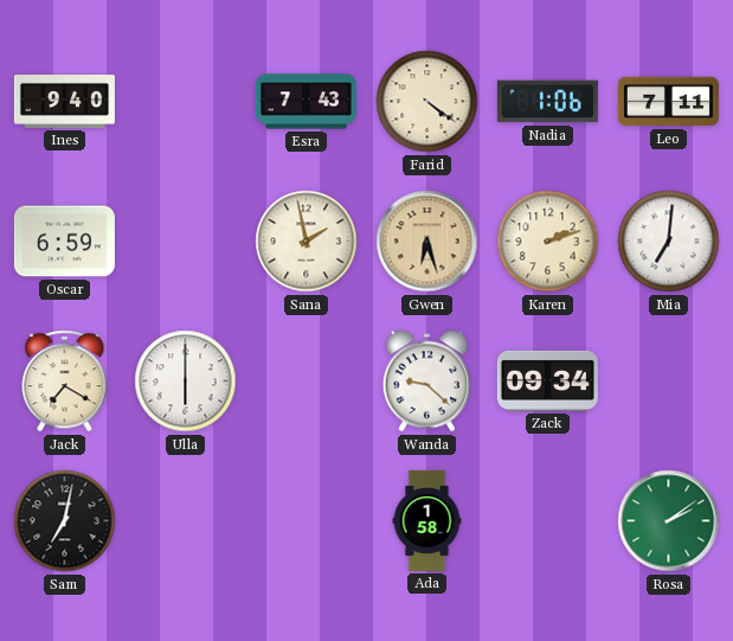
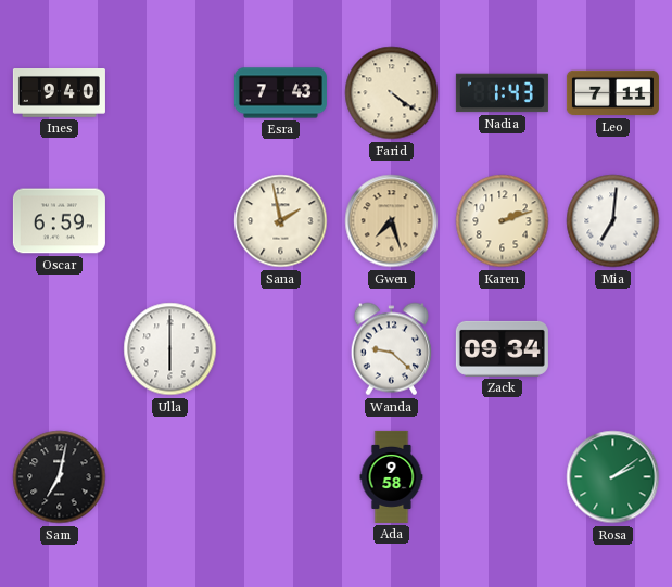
Nadia: 1:06 -> 1:43 (502, 93)
Gwen: 6:27 -> 7:27 (392, 221)
Jack: 7:20 -> none (65, 382)
Ada: 1:58 -> 9:58 (392, 476)
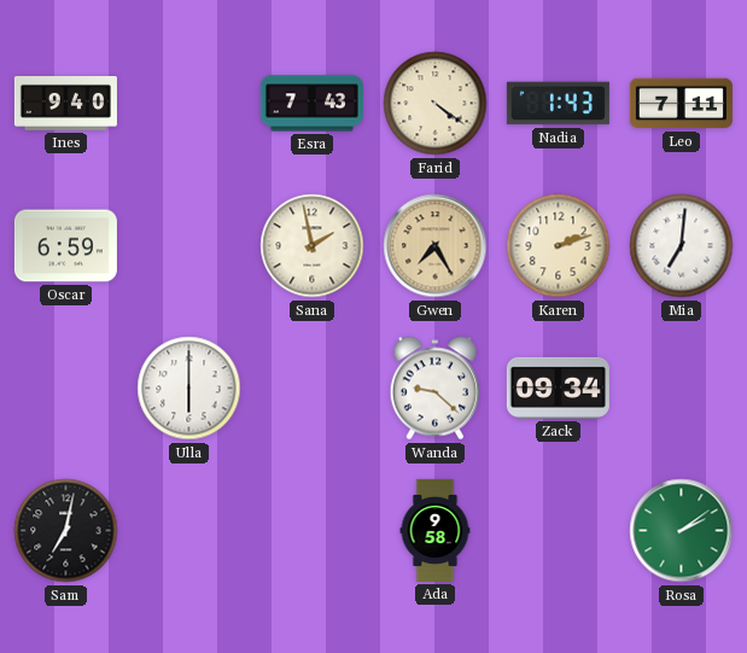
Gwen: 7:27 -> 7:25 (436, 246)
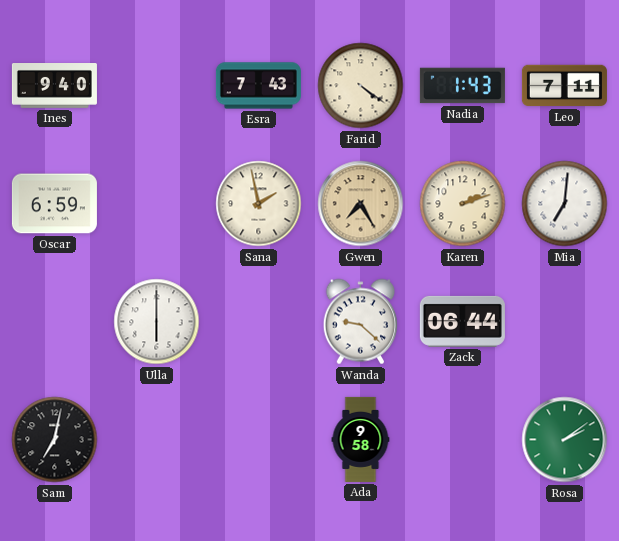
Zack: 09:34 -> 06:44 (462, 321)
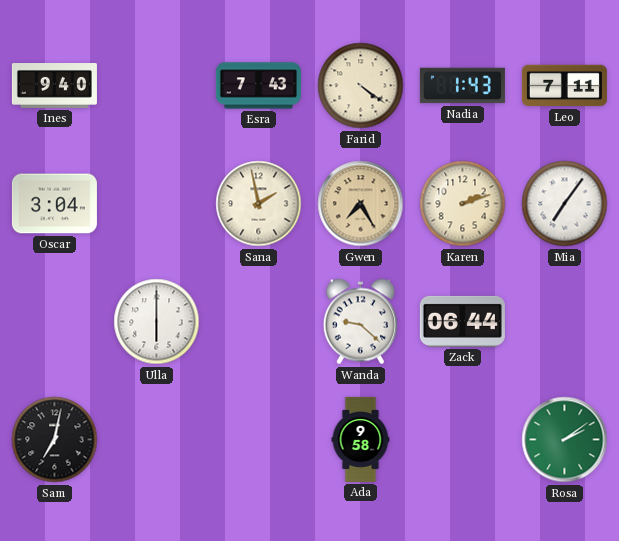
Oscar: 6:59 -> 3:04 (54, 204)
Mia: 7:01 -> 7:06 (565, 204)
